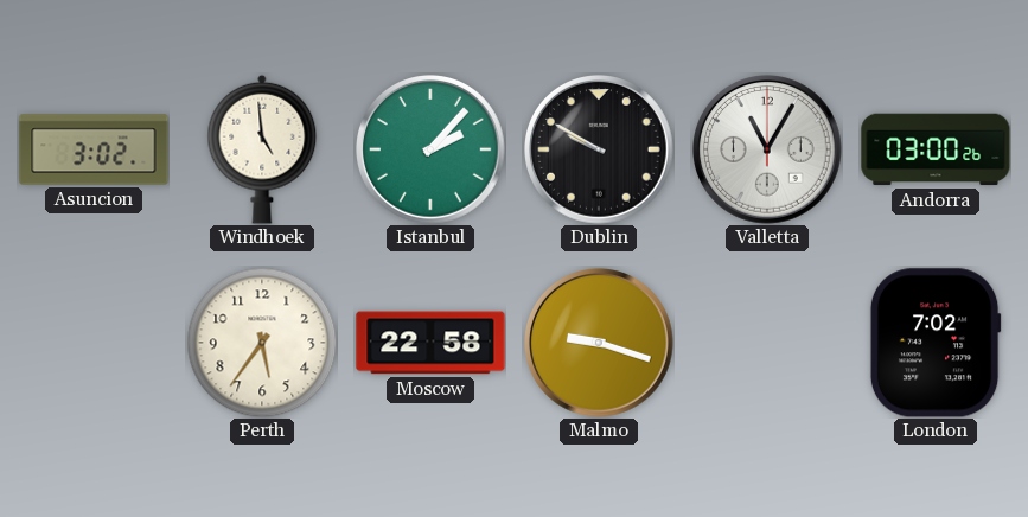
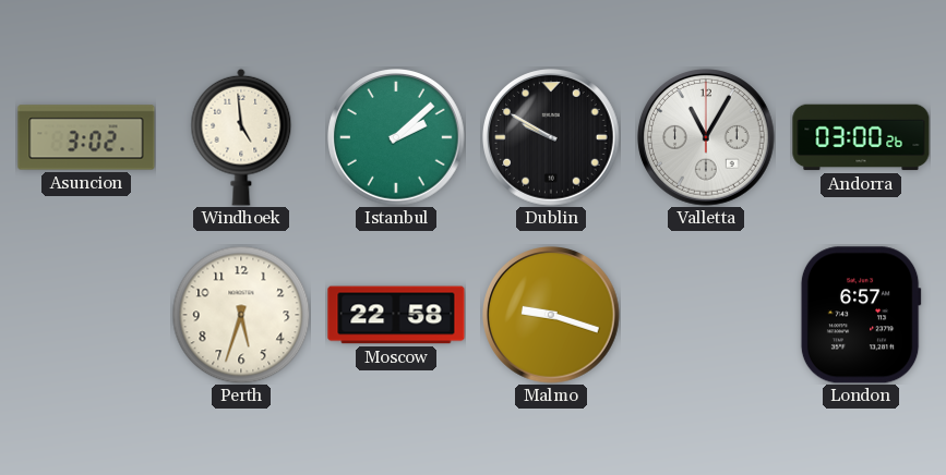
Istanbul: 2:07 -> 2:08 (397, 138)
Perth: 5:36 -> 5:33 (241, 315)
London: 7:02 -> 6:57 (861, 315)
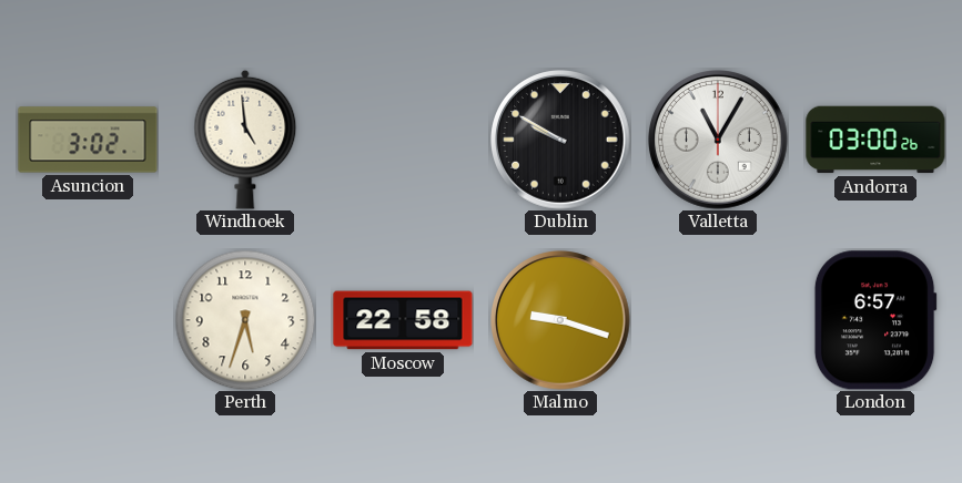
Istanbul: 2:08 -> none (397, 138)
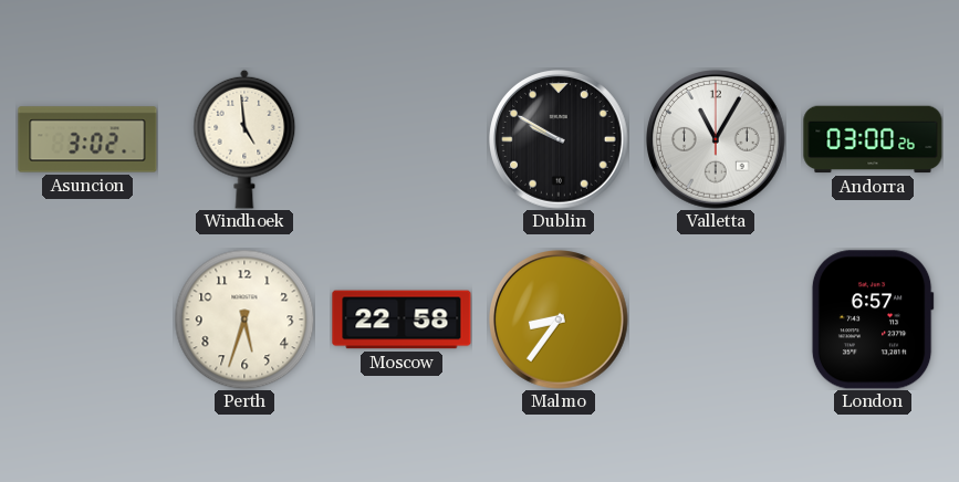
Malmo: 9:18 -> 8:36 (560, 321)
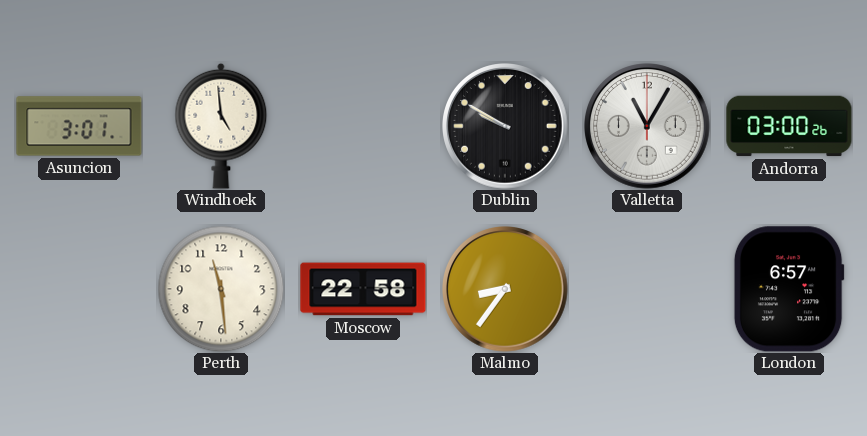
Asuncion: 3:02 -> 3:01 (79, 126)
Perth: 5:33 -> 11:29 (221, 289)
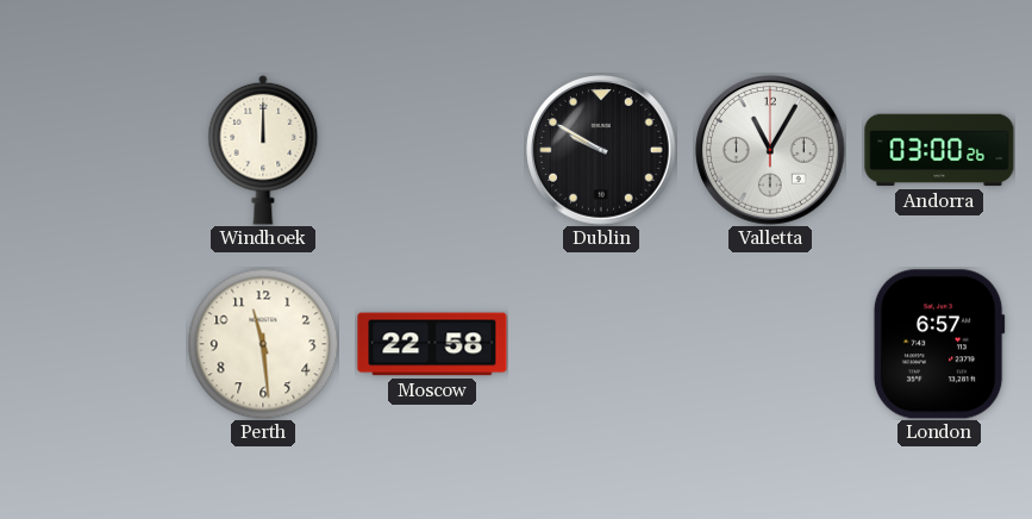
Asuncion: 3:01 -> none (79, 126)
Windhoek: 4:59 -> 12:00 (263, 150)
Malmo: 8:36 -> none (506, 290)
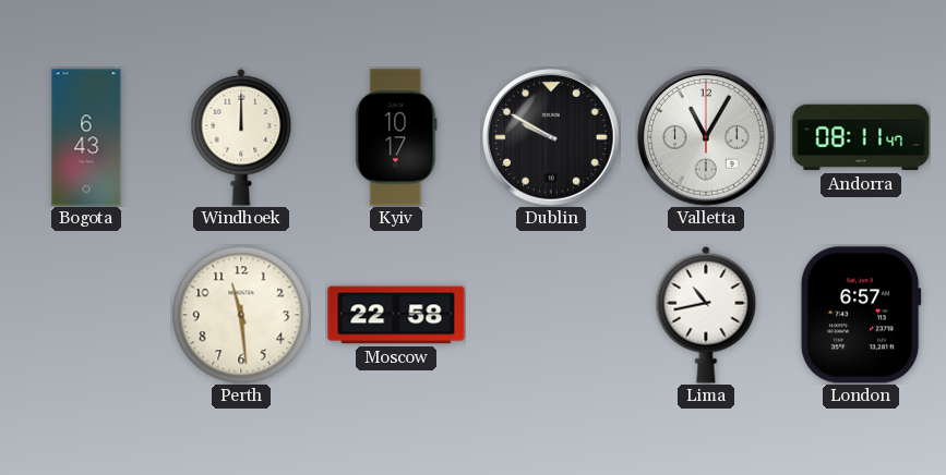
Bogota: none -> 6:43 (86, 137)
Kyiv: none -> 10:17 (396, 137)
Andorra: 03:00 -> 08:11 (861, 137)
Lima: none -> 10:43 (706, 315)
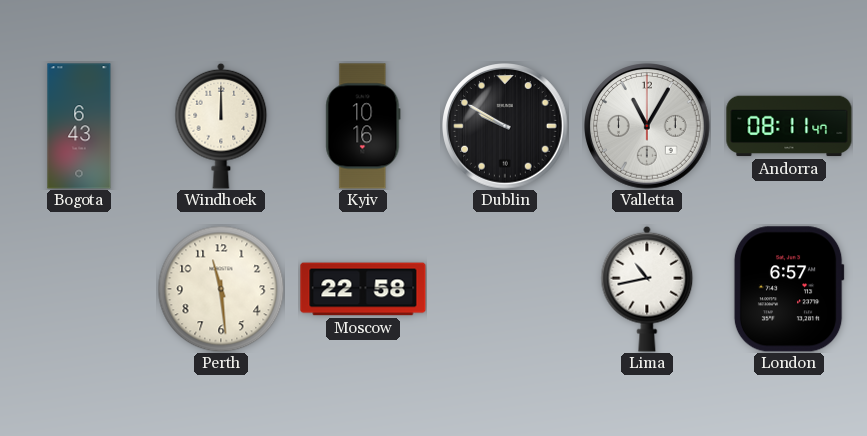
Kyiv: 10:17 -> 10:16 (363, 126)
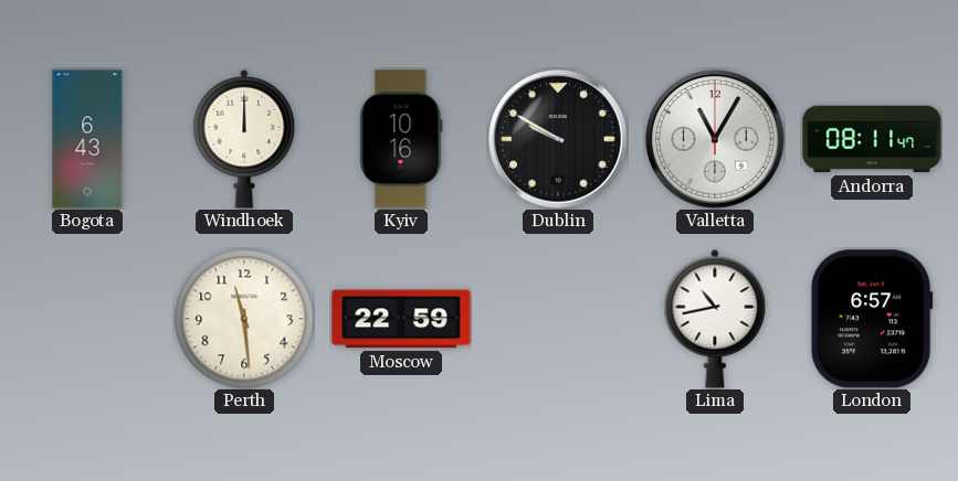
Moscow: 22:58 -> 22:59 (401, 319)
